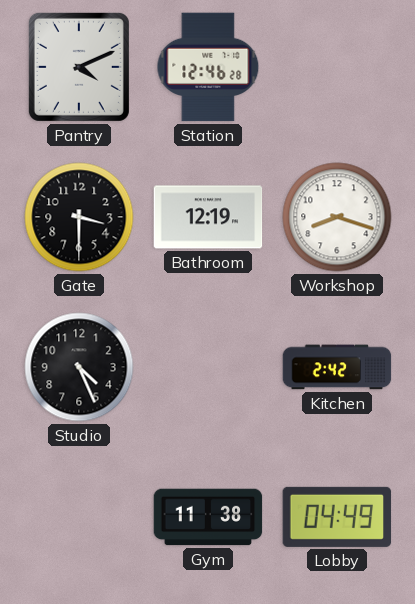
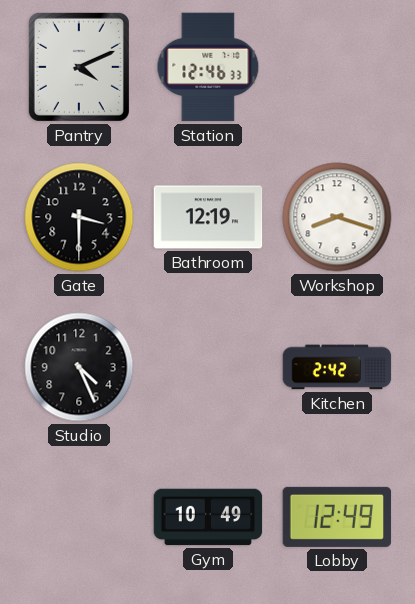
Station: 12:46:28 -> 12:46:33 (208, 67)
Gym: 11:38 -> 10:49 (208, 517)
Lobby: 04:49 -> 12:49 (337, 517)
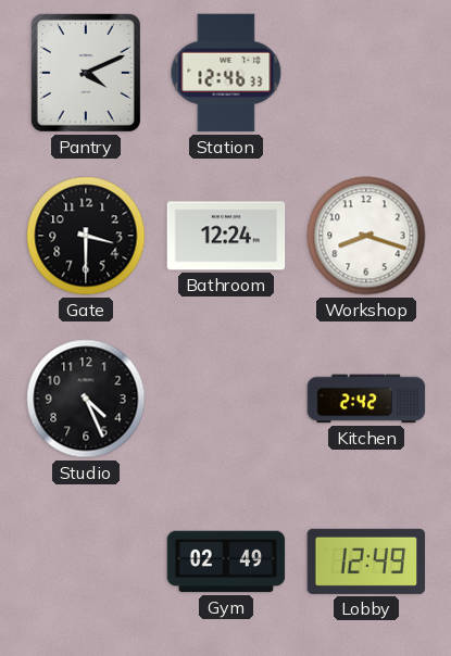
Bathroom: 12:19 -> 12:24 (226, 236)
Gym: 10:49 -> 02:49 (226, 562)
